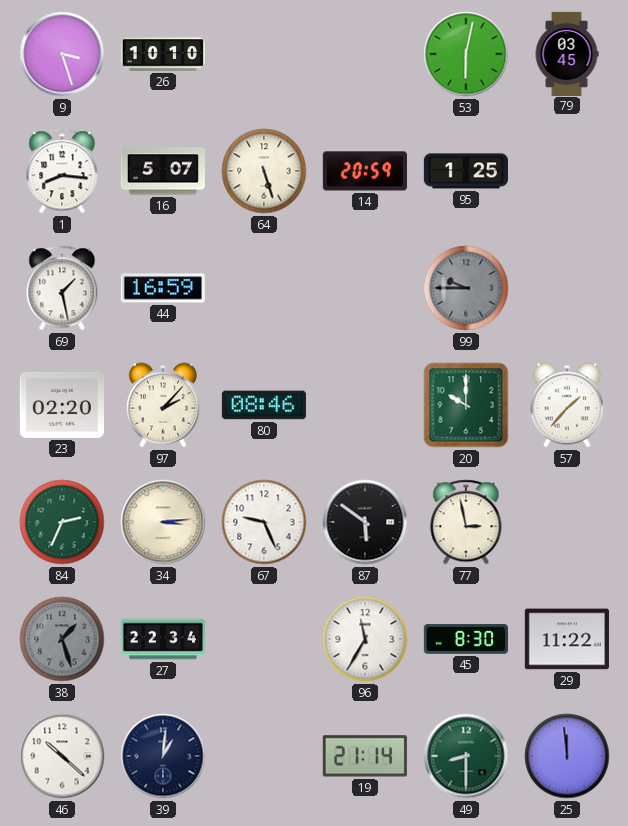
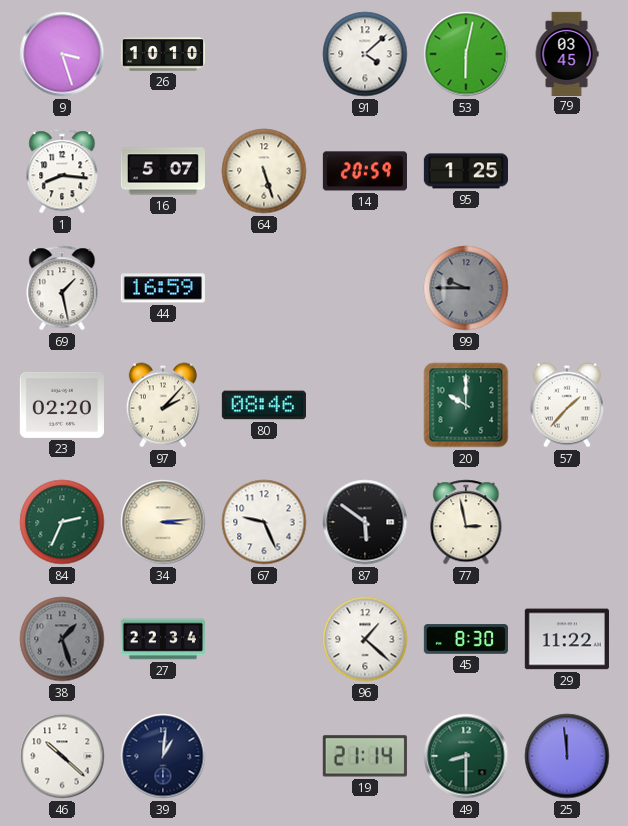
91: none -> 4:08 (365, 54)
96: 11:35 -> 1:22 (365, 639)
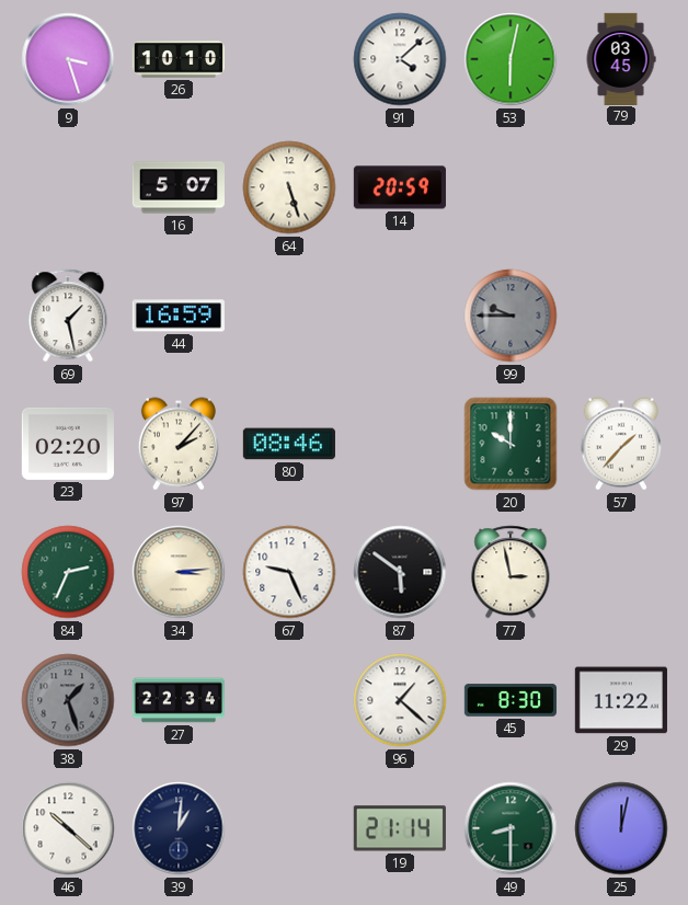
1: 8:16 -> none (62, 171)
95: 1:25 -> none (466, 171)
25: 11:59 -> 12:02 (621, 828)
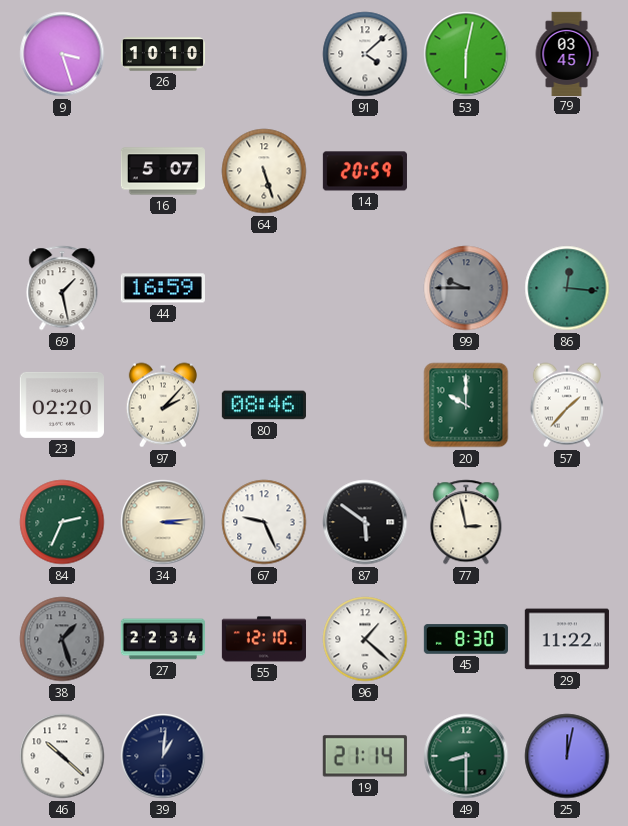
86: none -> 12:16 (567, 288)
55: none -> 12:10 (263, 639)
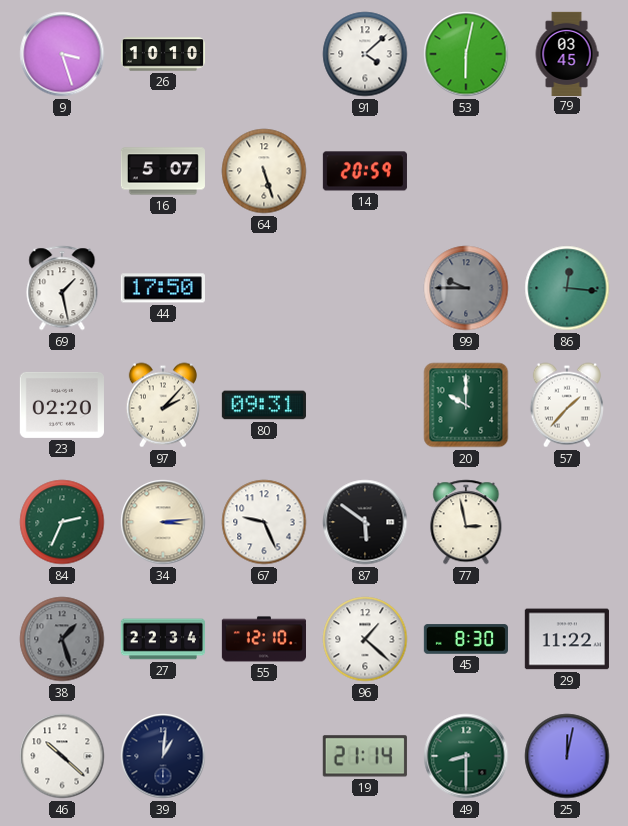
44: 16:59 -> 17:50 (163, 288)
80: 08:46 -> 09:31 (264, 405)
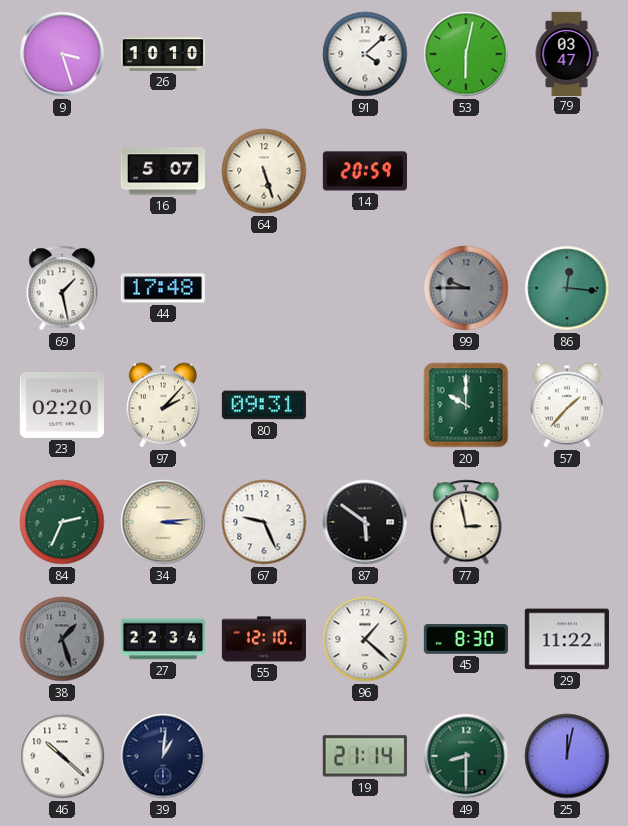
79: 03:45 -> 03:47 (567, 53)
44: 17:50 -> 17:48 (163, 288)
